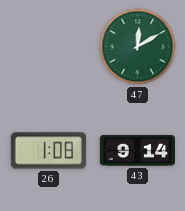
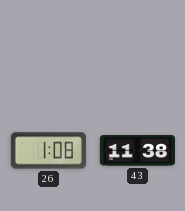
47: 12:10 -> none (138, 47)
43: 9:14 -> 11:38 (137, 151)
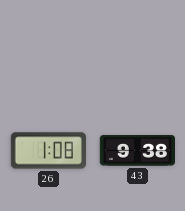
43: 11:38 -> 9:38 (137, 151)
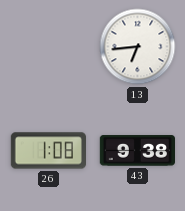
13: none -> 6:44 (138, 47)
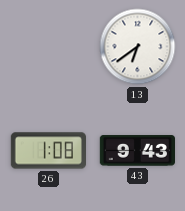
13: 6:44 -> 6:39 (138, 47)
43: 9:38 -> 9:43 (137, 151)
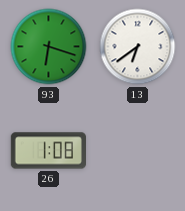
93: none -> 6:18 (49, 47)
43: 9:43 -> none (137, 151)
